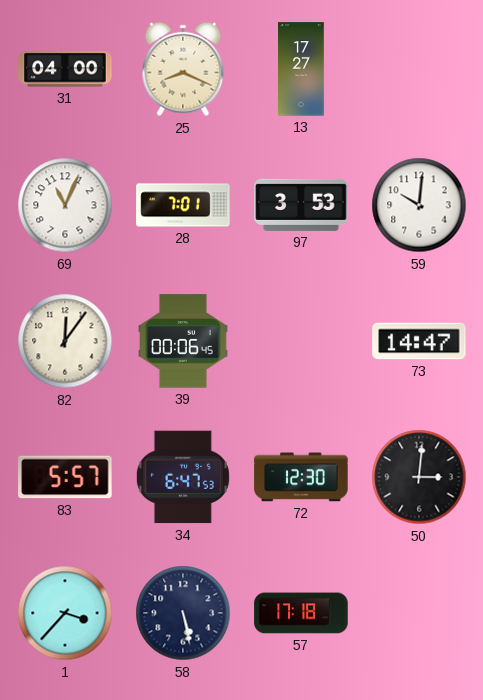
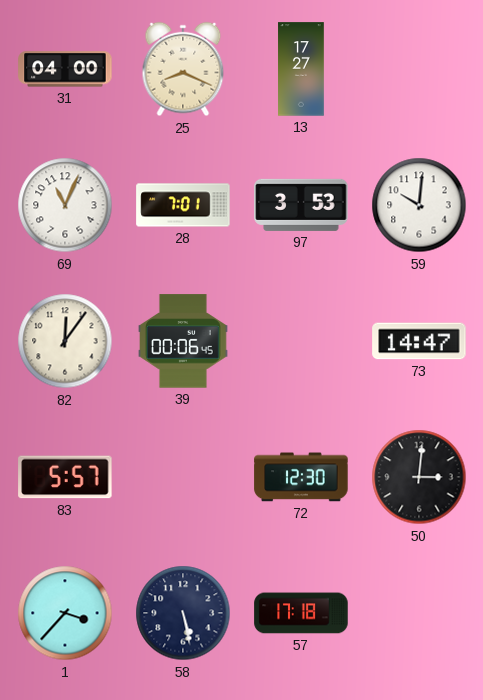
34: 6:47 -> none (183, 477)
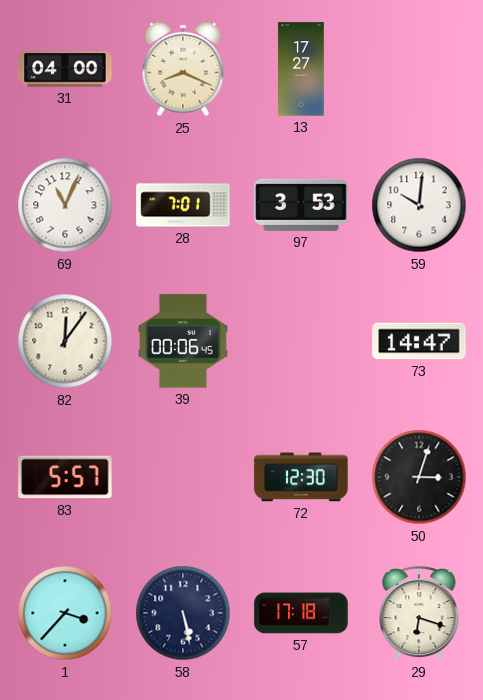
50: 3:01 -> 3:03 (419, 477)
29: none -> 6:18 (419, 614)
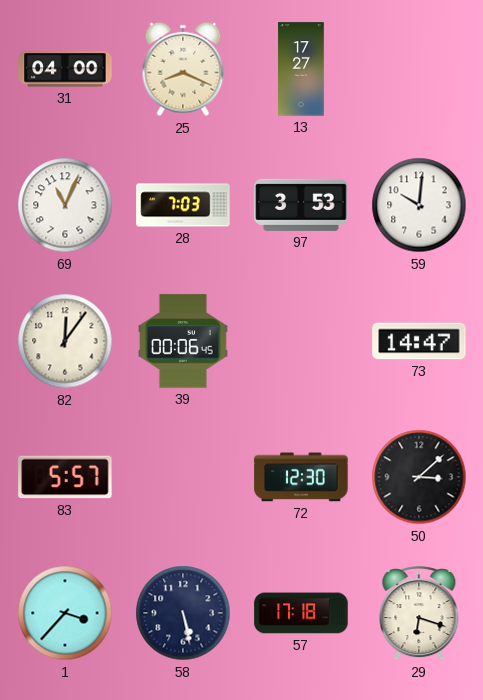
28: 7:01 -> 7:03 (183, 205)
50: 3:03 -> 3:08 (419, 477)
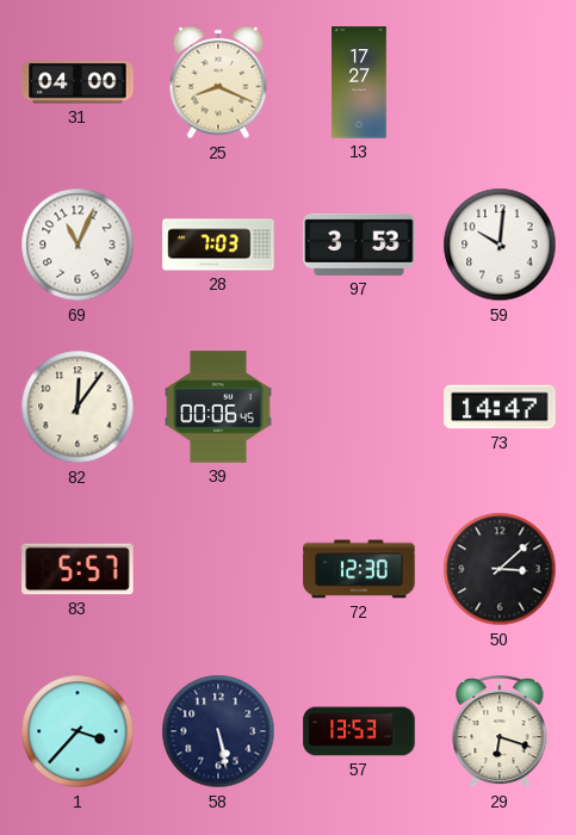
57: 17:18 -> 13:53 (359, 731)
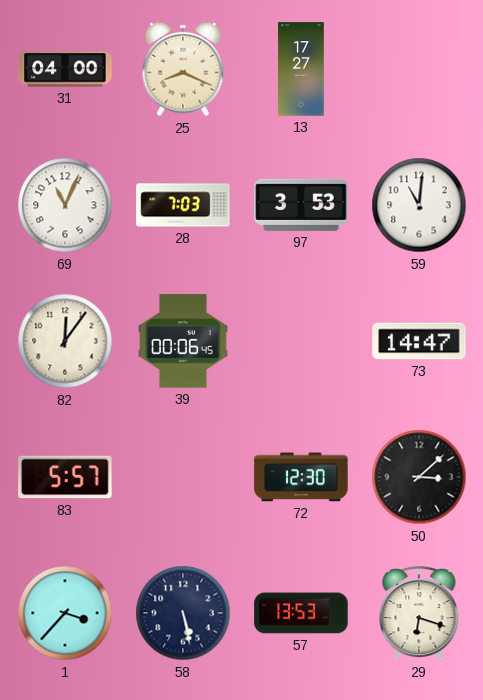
59: 10:01 -> 11:01 (419, 205)
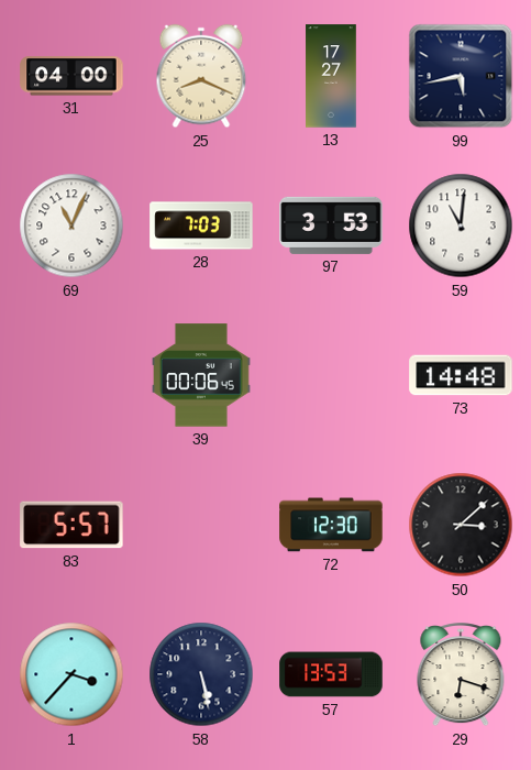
99: none -> 5:43 (461, 76)
82: 12:06 -> none (65, 341)
73: 14:47 -> 14:48 (461, 375)
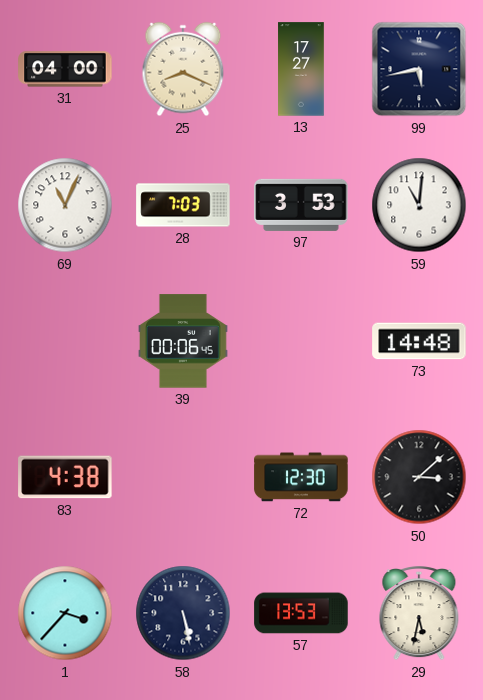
83: 5:57 -> 4:38 (65, 477)
29: 6:18 -> 5:32 (419, 614)
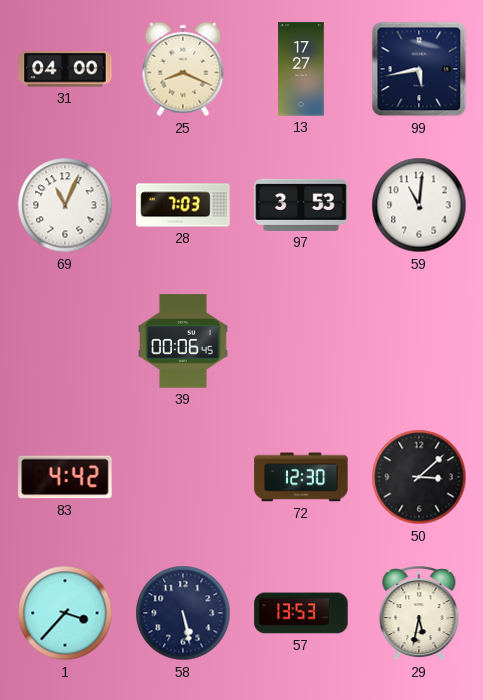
73: 14:48 -> none (419, 341)
83: 4:38 -> 4:42 (65, 477)
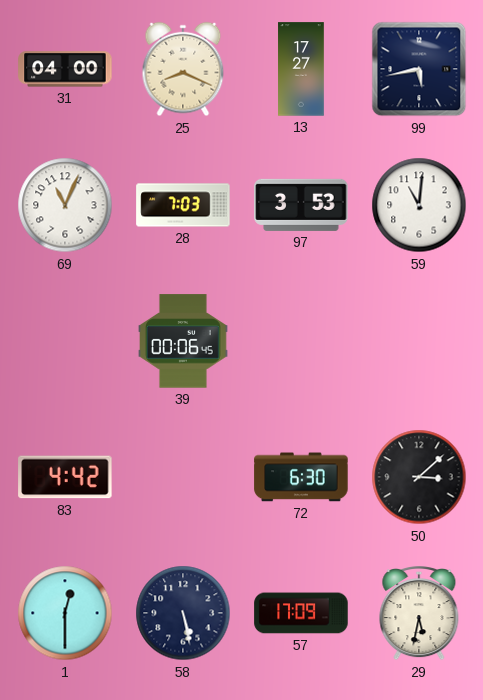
72: 12:30 -> 6:30 (301, 477)
1: 3:37 -> 12:30 (65, 613)
57: 13:53 -> 17:09 (301, 613)
